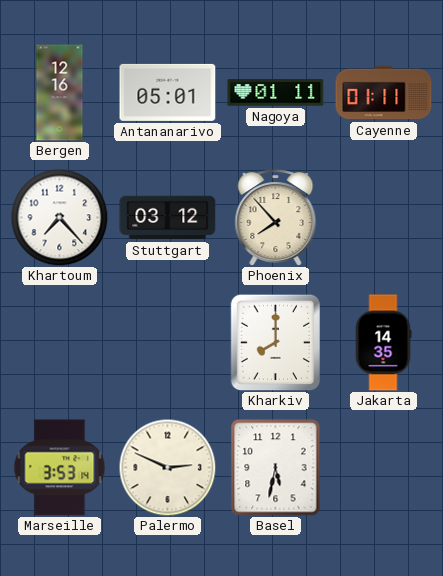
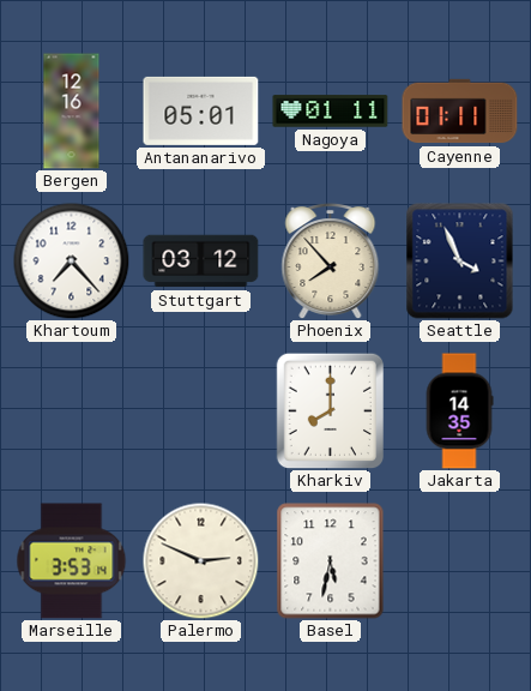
Seattle: none -> 3:56 (460, 262)
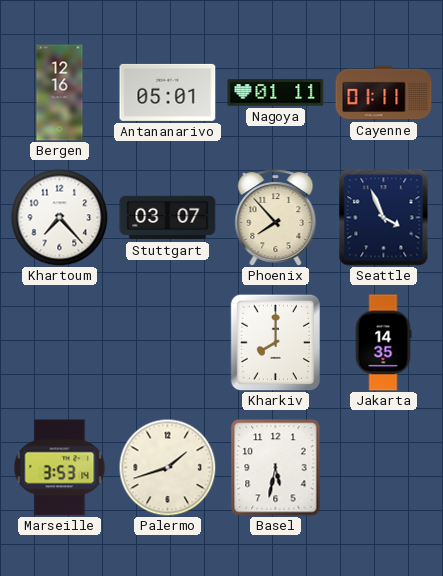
Stuttgart: 03:12 -> 03:07 (168, 218)
Palermo: 2:49 -> 1:42 (167, 467)
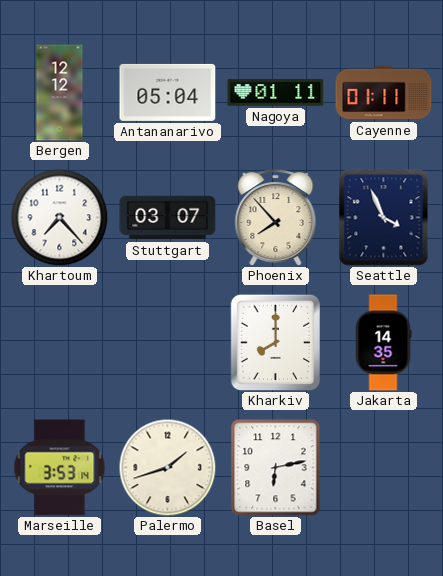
Bergen: 12:16 -> 12:12 (60, 93)
Antananarivo: 05:01 -> 05:04 (168, 92)
Basel: 5:32 -> 6:13 (276, 468)
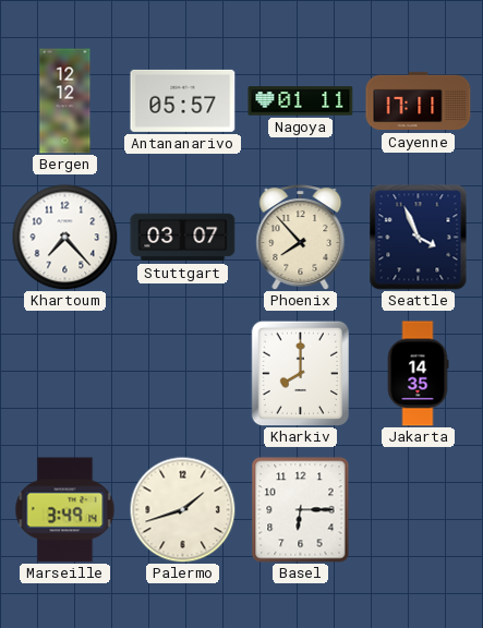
Antananarivo: 05:04 -> 05:57 (183, 100)
Cayenne: 01:11 -> 17:11 (419, 101)
Marseille: 3:53 -> 3:49 (65, 510)
Basel: 6:13 -> 6:15 (301, 510)
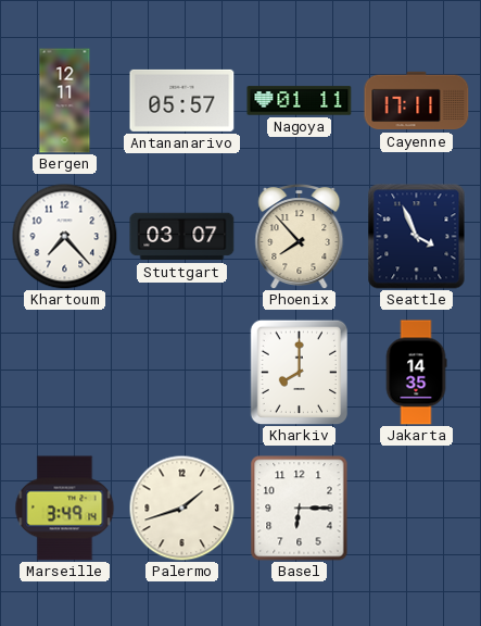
Bergen: 12:12 -> 12:11 (65, 101)
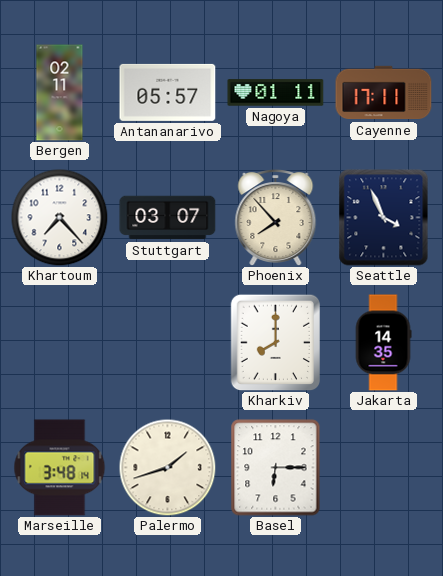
Bergen: 12:11 -> 02:11 (60, 93)
Marseille: 3:49 -> 3:48 (60, 468)
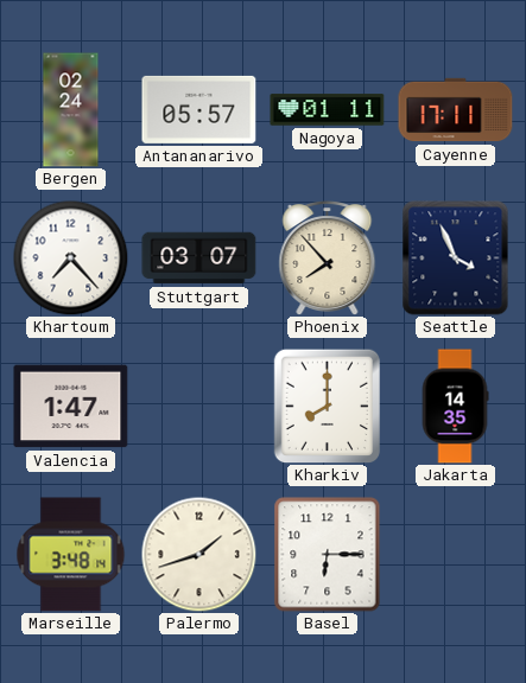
Bergen: 02:11 -> 02:24 (71, 110)
Valencia: none -> 1:47 (71, 407)
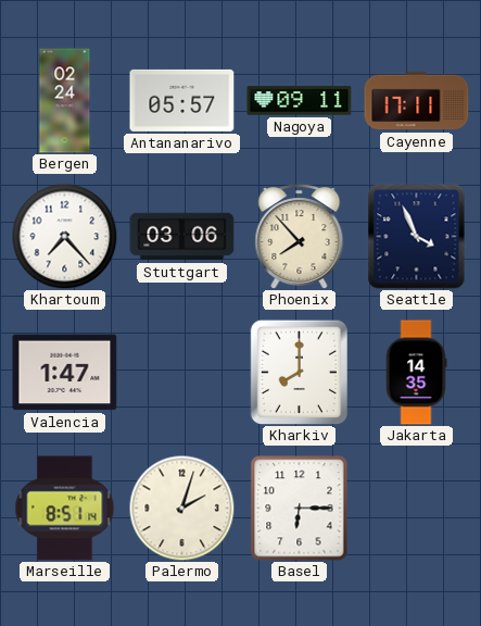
Nagoya: 01:11 -> 09:11 (300, 101)
Stuttgart: 03:07 -> 03:06 (182, 237)
Marseille: 3:48 -> 8:51 (65, 509)
Palermo: 1:42 -> 2:03 (181, 508)
